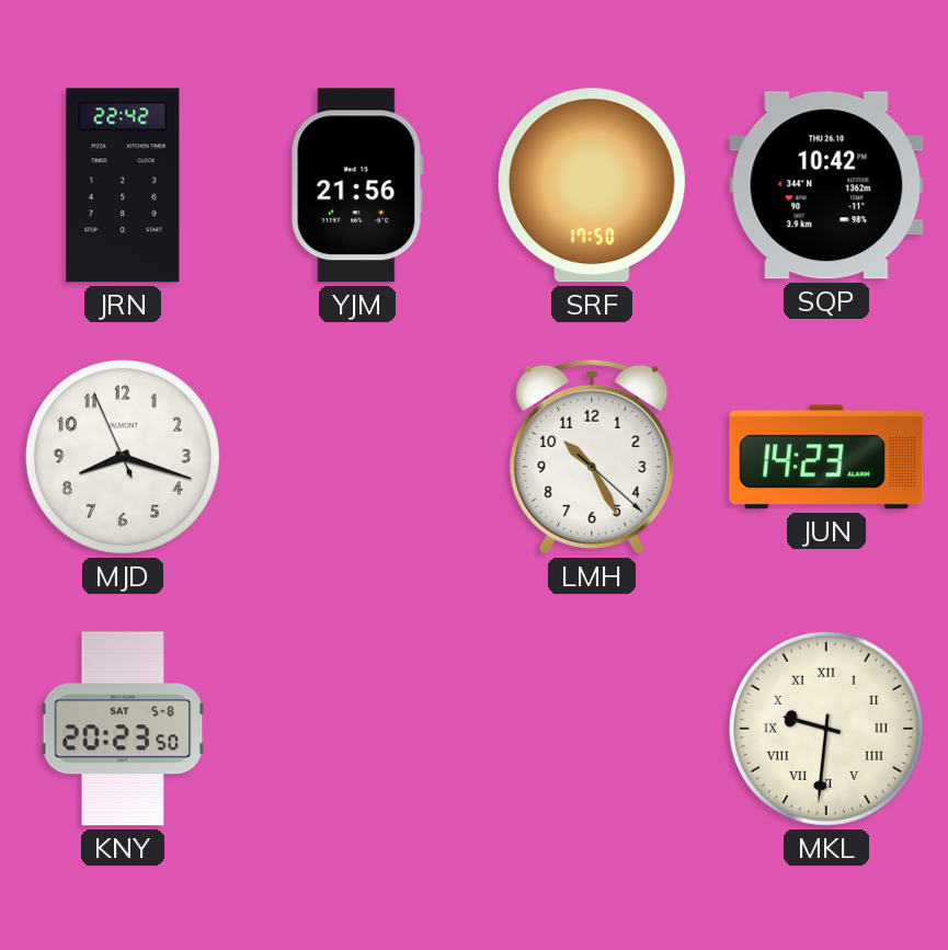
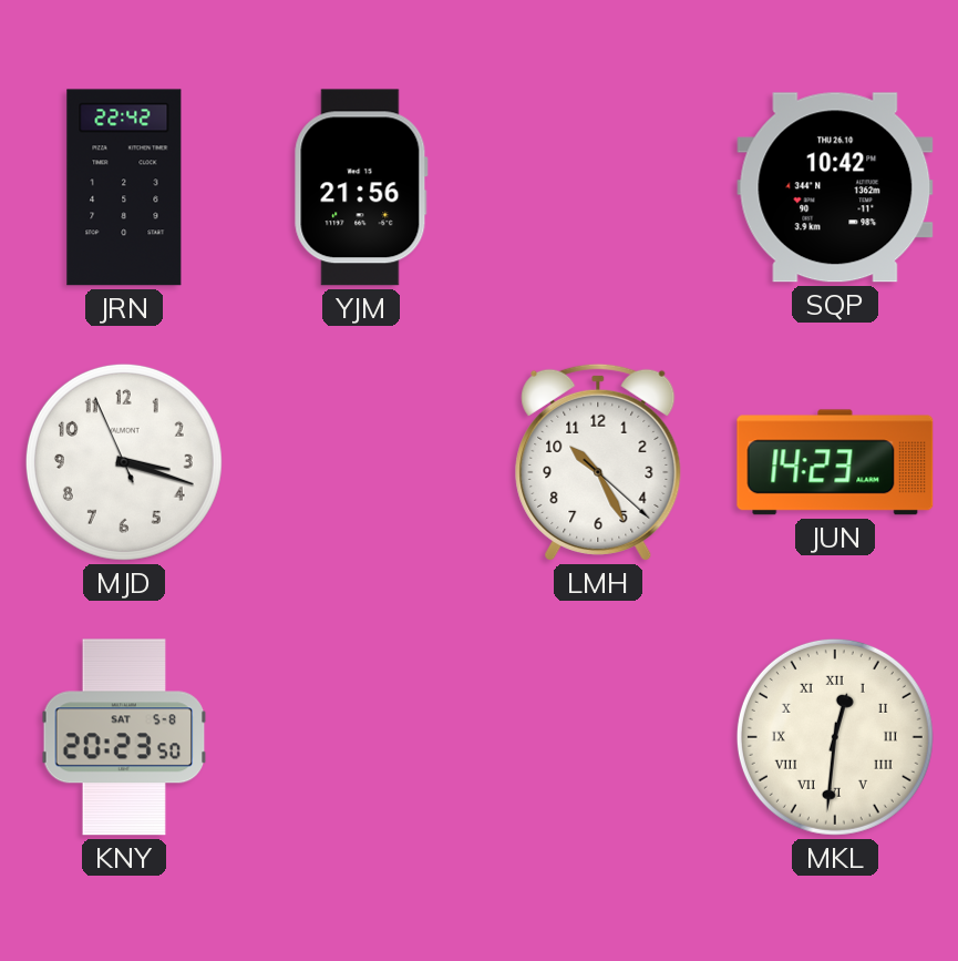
SRF: 17:50 -> none (592, 185)
MJD: 8:17 -> 3:17 (124, 462)
MKL: 9:31 -> 12:31 (835, 737)
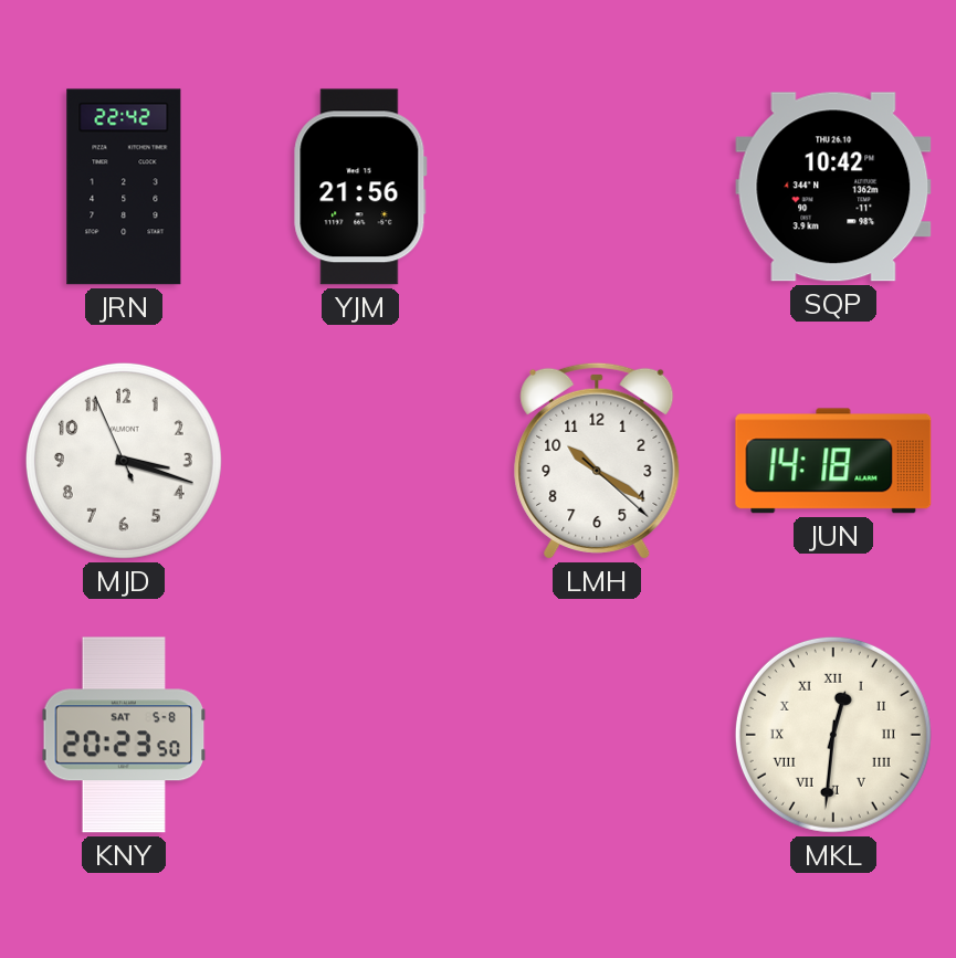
LMH: 10:25 -> 10:20 (597, 461)
JUN: 14:23 -> 14:18 (833, 461)
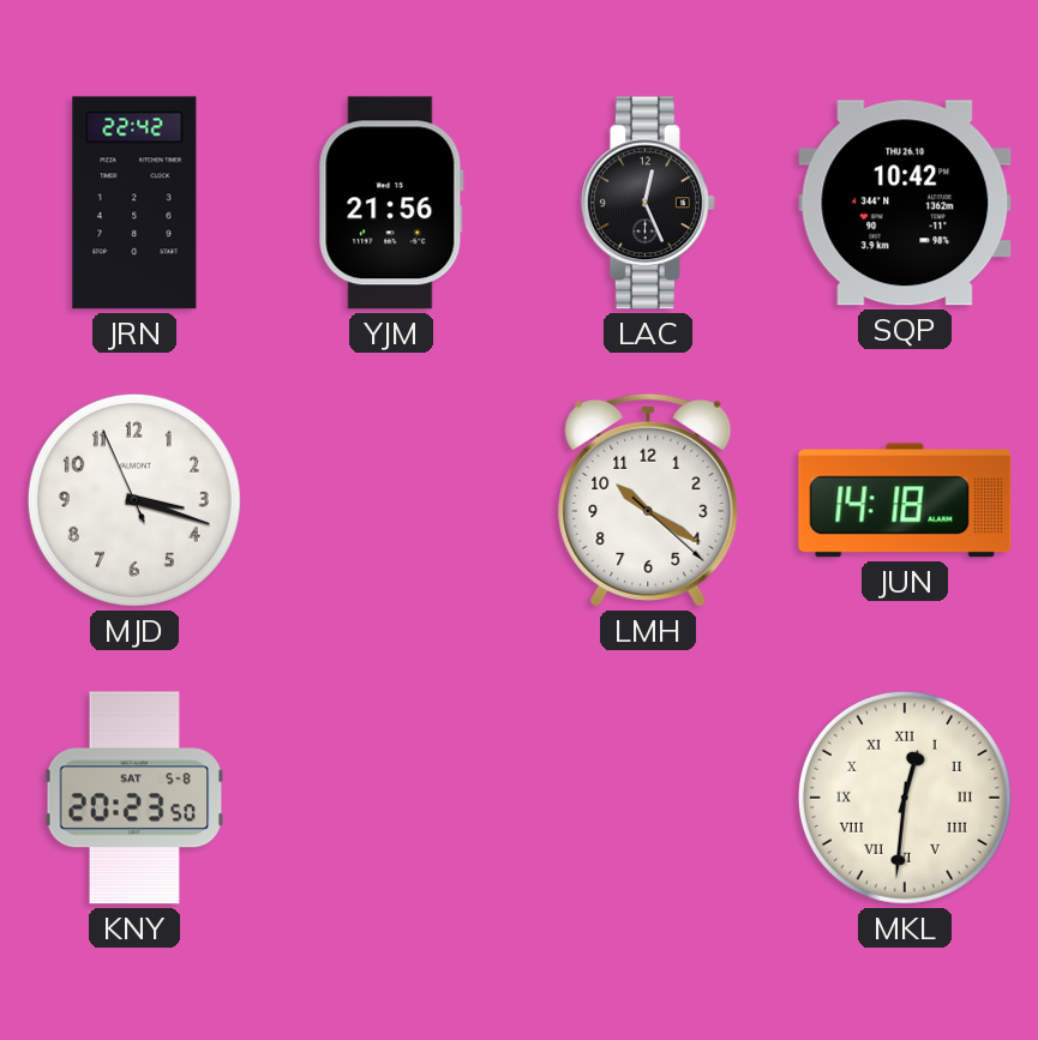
LAC: none -> 12:26 (648, 203)
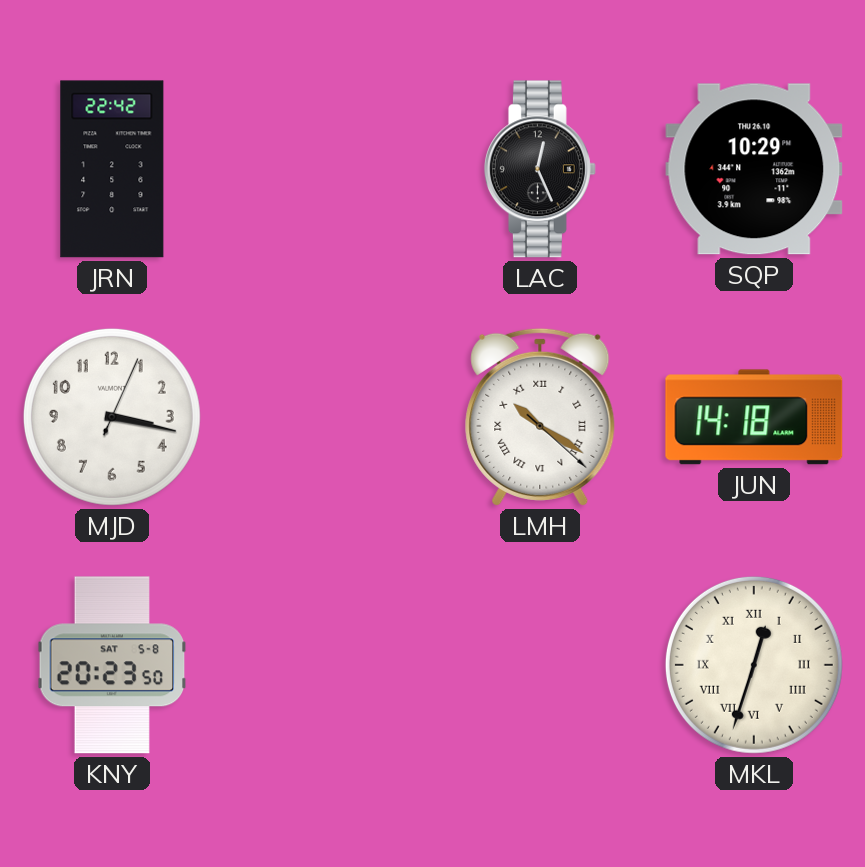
YJM: 21:56 -> none (391, 203)
SQP: 10:42 -> 10:29 (754, 169)
MJD: 3:17:56 -> 3:17:04 (112, 417)
LMH numerals: Arabic -> Roman (540, 417)
MKL: 12:31 -> 12:33 (754, 665)
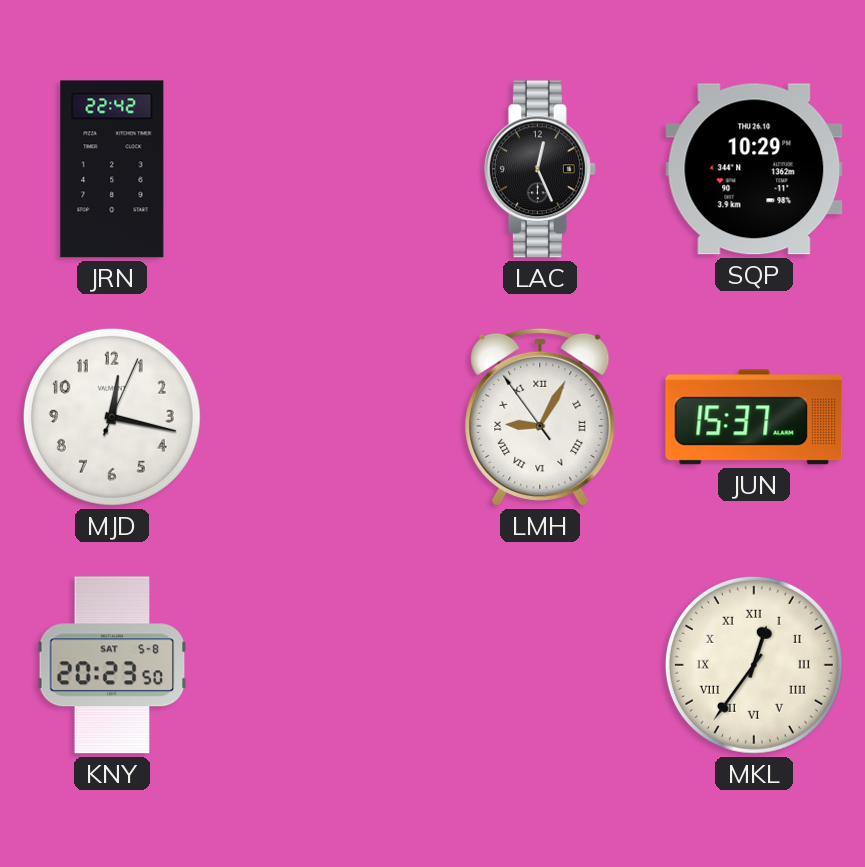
MJD: 3:17 -> 12:17 (112, 417)
LMH: 10:20 -> 9:04 (540, 417)
JUN: 14:18 -> 15:37 (754, 417)
MKL: 12:33 -> 12:36 (754, 665)
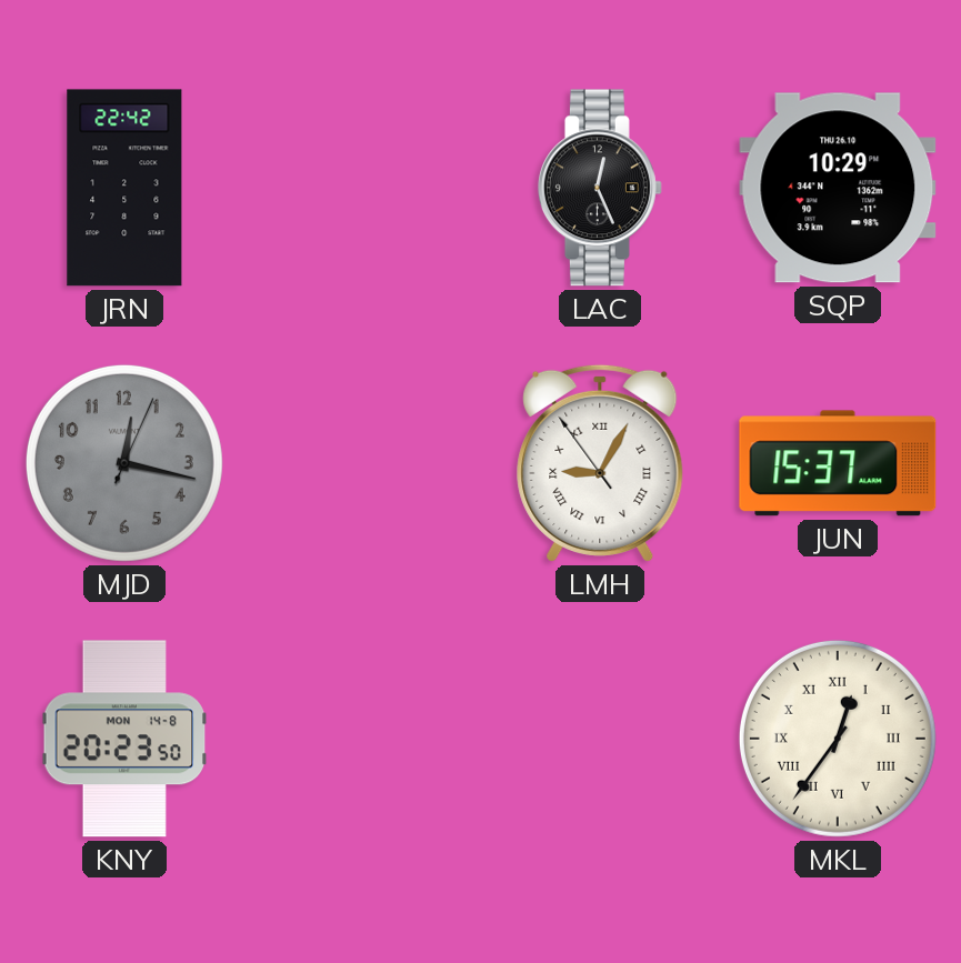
MJD dial: white -> grey (124, 463)
KNY date: SAT 5-8 -> MON 14-8 (124, 739)
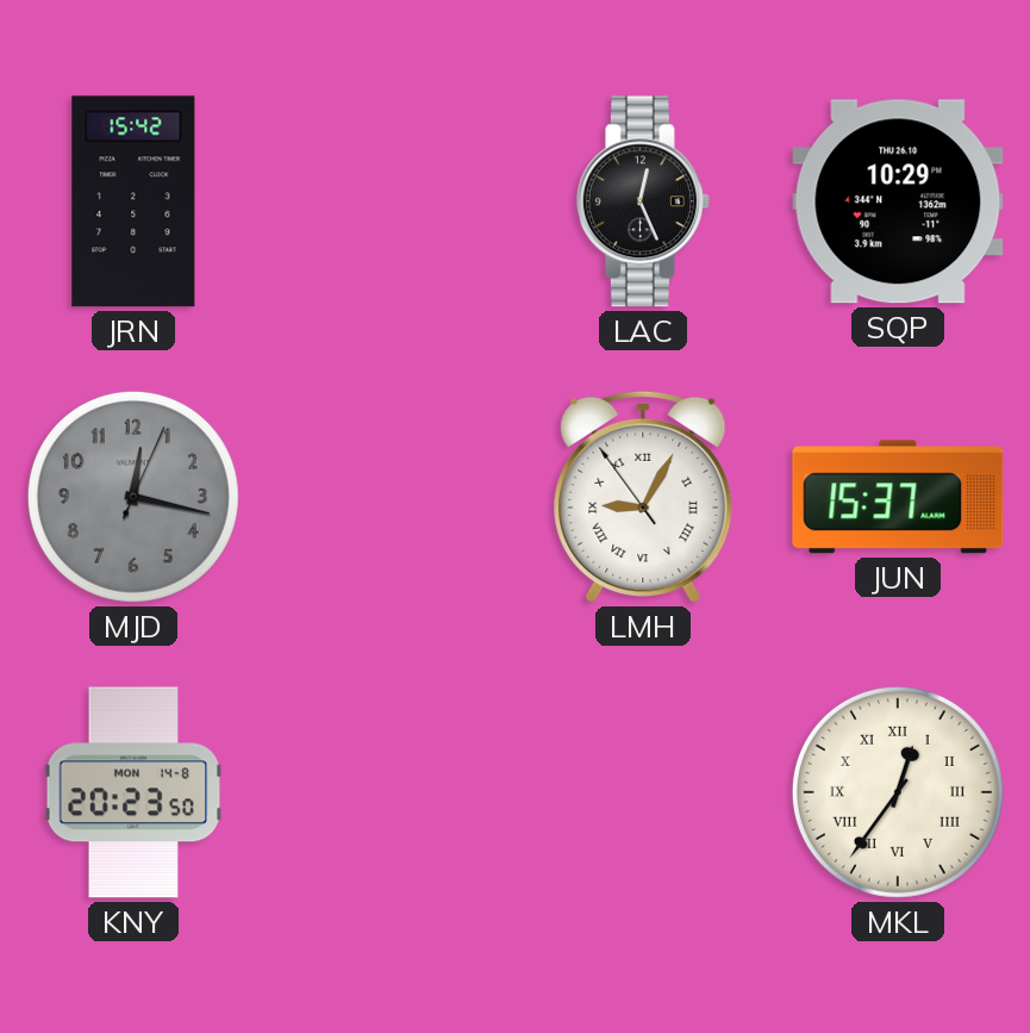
JRN: 22:42 -> 15:42 (133, 201)
